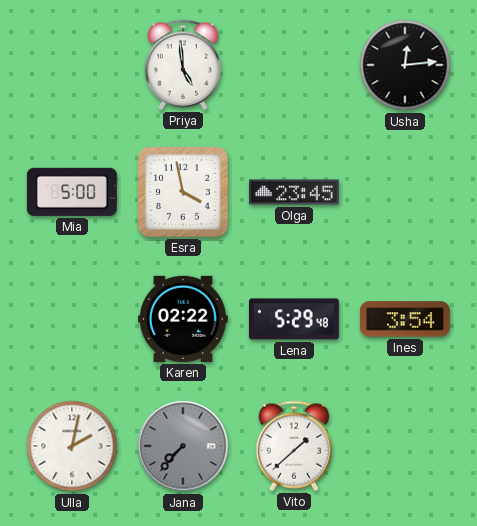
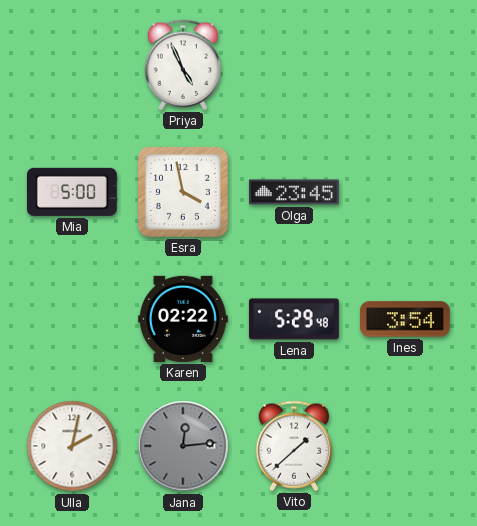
Priya: 4:59 -> 4:56 (183, 65)
Usha: 12:14 -> none (405, 65)
Jana: 7:37 -> 12:14 (183, 446)
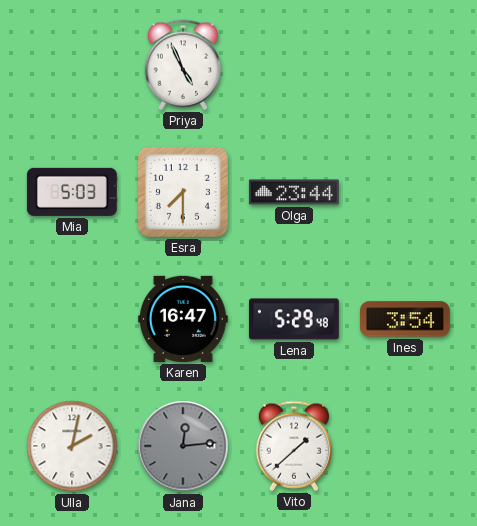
Mia: 5:00 -> 5:03 (72, 192)
Esra: 3:58 -> 7:30 (183, 192)
Olga: 23:45 -> 23:44 (294, 192)
Karen: 02:22 -> 16:47 (183, 319)
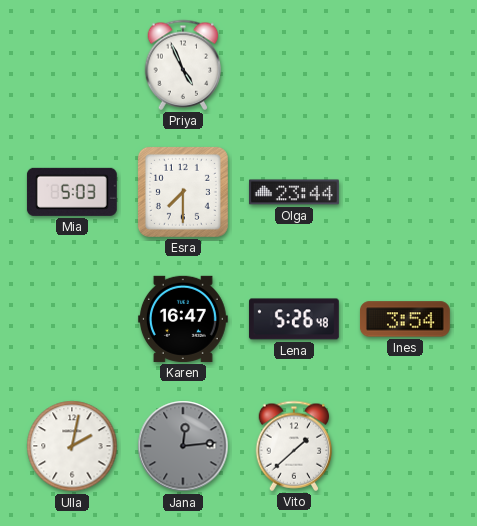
Lena: 5:29 -> 5:26 (294, 319)
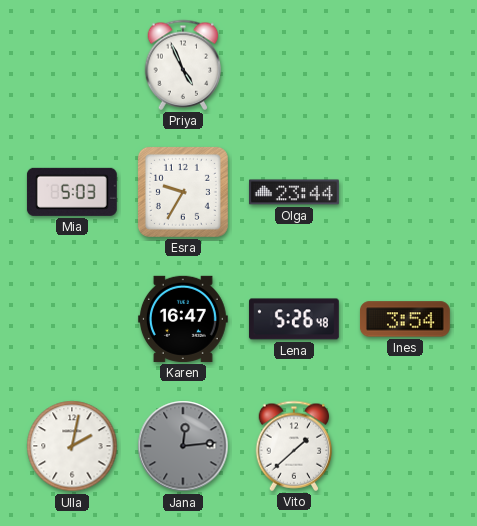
Esra: 7:30 -> 9:35 (183, 192)
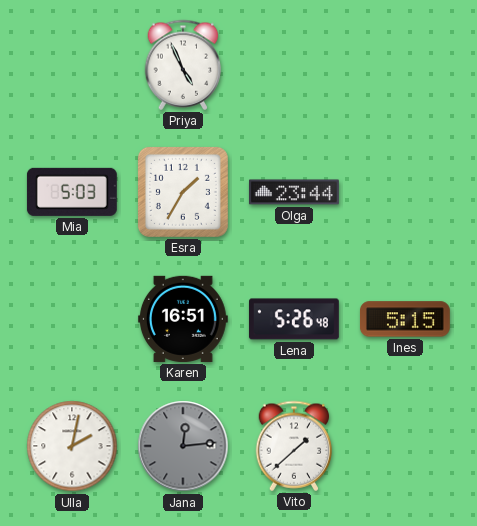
Esra: 9:35 -> 1:35 (183, 192)
Karen: 16:47 -> 16:51 (183, 319)
Ines: 3:54 -> 5:15 (405, 319)
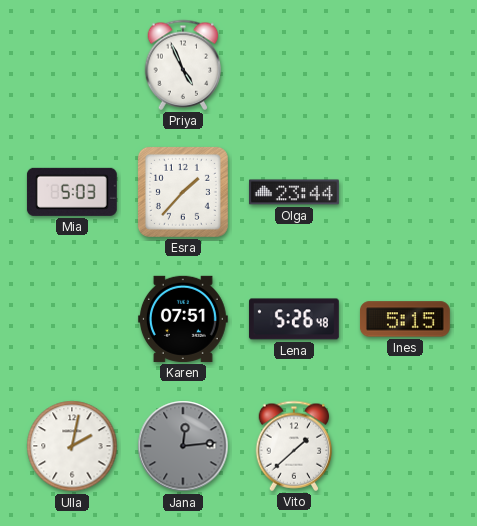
Esra: 1:35 -> 1:37 (183, 192)
Karen: 16:51 -> 07:51 (183, 319)
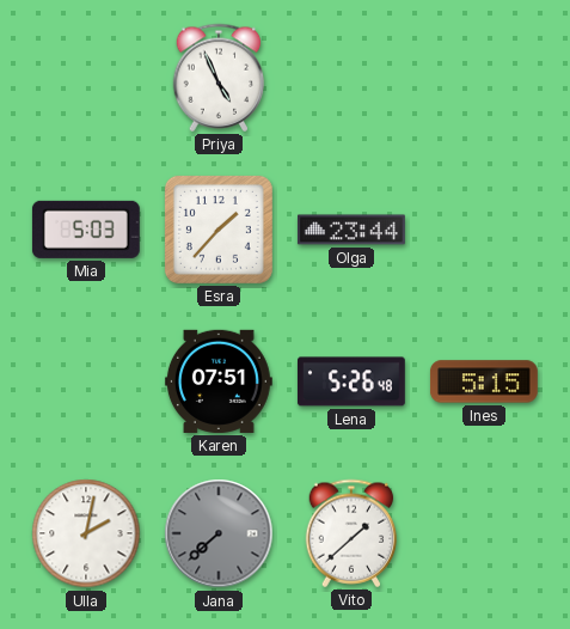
Jana: 12:14 -> 7:38 (219, 533)
